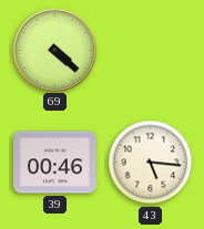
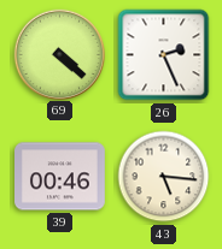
26: none -> 2:26 (164, 55)
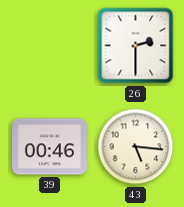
69: 4:22 -> none (59, 54)
26: 2:26 -> 2:30 (136, 46)
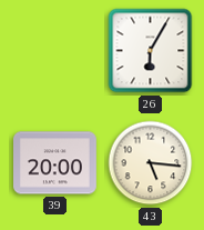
26: 2:30 -> 6:05 (151, 51)
39: 00:46 -> 20:00 (55, 163)
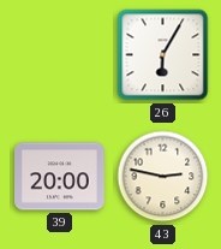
43: 5:16 -> 2:47 (163, 177)
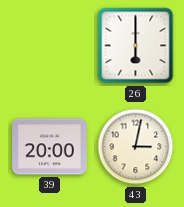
26: 6:05 -> 6:00 (136, 46)
43: 2:47 -> 3:02 (136, 147)
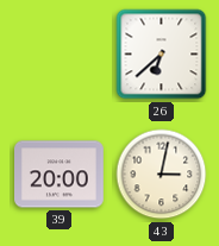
26: 6:00 -> 6:38 (162, 55)
